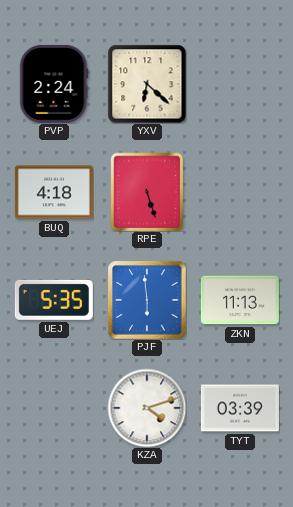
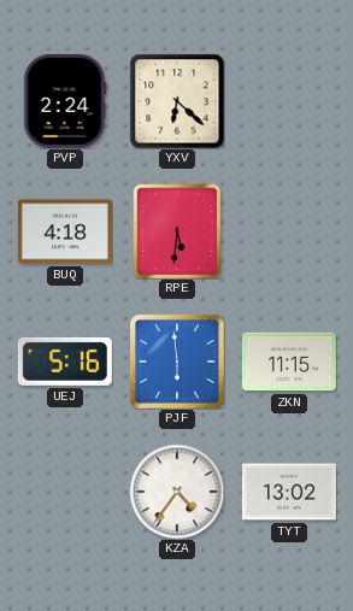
RPE: 5:27 -> 5:31 (177, 231)
UEJ: 5:35 -> 5:16 (65, 362)
ZKN: 11:13 -> 11:15 (289, 362)
KZA: 4:12 -> 4:36 (177, 492)
TYT: 03:39 -> 13:02 (289, 492)
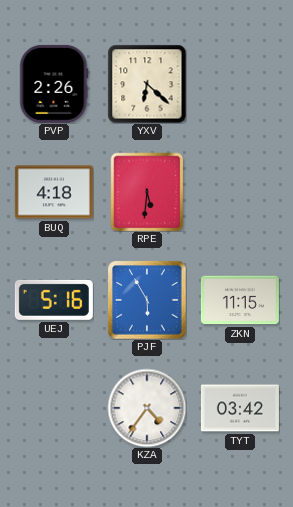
PVP: 2:24 -> 2:26 (54, 84)
PJF: 5:59 -> 5:55 (147, 300)
TYT: 13:02 -> 03:42 (240, 408)
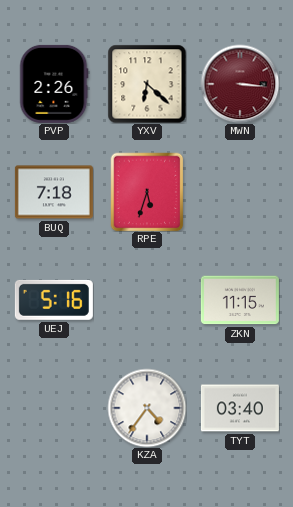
MWN: none -> 3:16 (240, 84)
BUQ: 4:18 -> 7:18 (54, 192)
RPE: 5:31 -> 5:33 (147, 192)
PJF: 5:55 -> none (147, 300)
TYT: 03:42 -> 03:40 (240, 408)
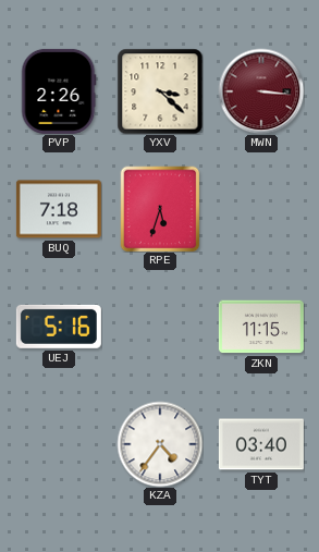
YXV: 6:22 -> 3:22 (160, 91)
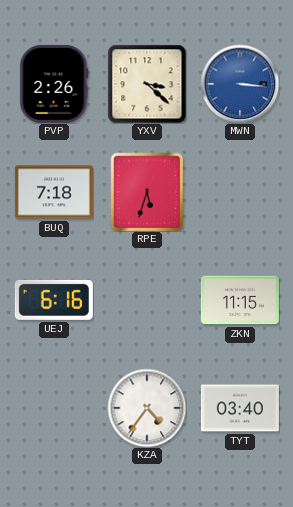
MWN dial: burgundy -> blue (240, 84)
UEJ: 5:16 -> 6:16 (54, 300)
